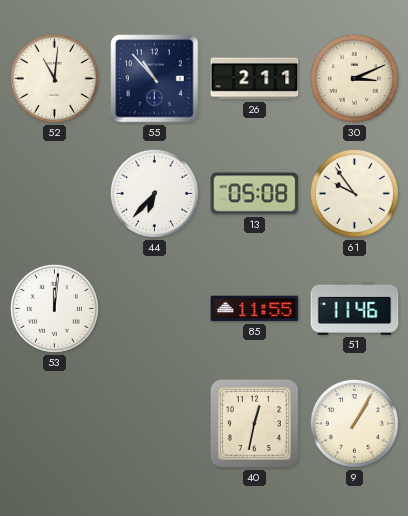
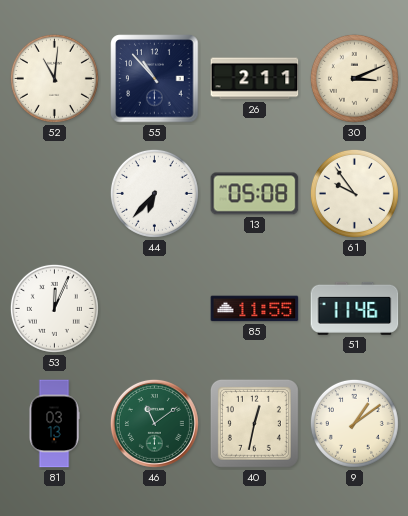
53: 12:01 -> 12:04 (54, 308)
81: none -> 03:13 (54, 424)
46: none -> 11:09 (154, 423)
9: 1:05 -> 1:09 (354, 423)
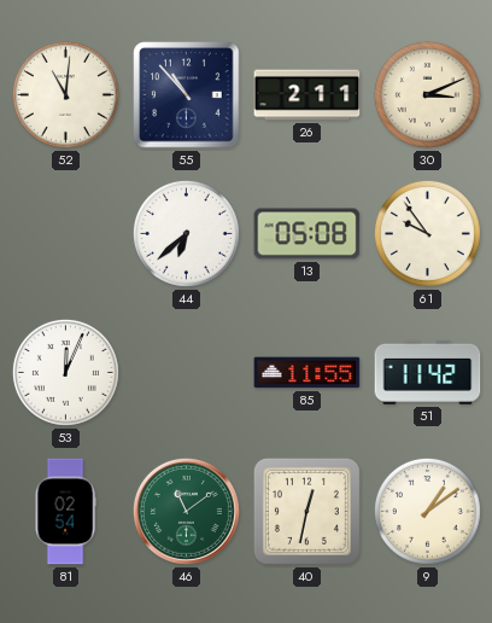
44: 6:37 -> 6:38 (186, 233)
51: 11:46 -> 11:42 (428, 372)
81: 03:13 -> 02:54 (65, 512)
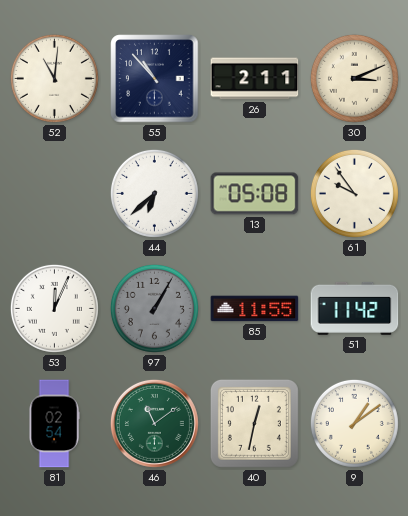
97: none -> 1:05 (154, 308)
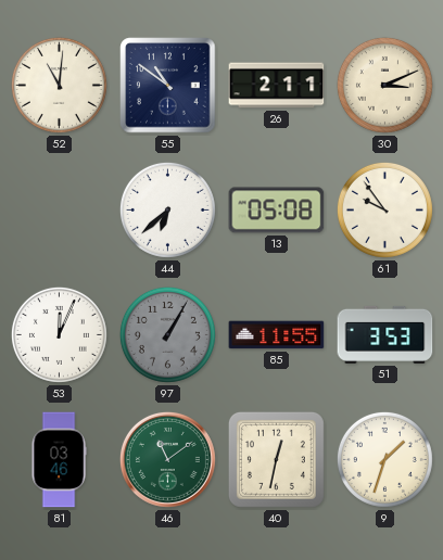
55: 10:53 -> 10:51 (168, 86)
51: 11:42 -> 3:53 (385, 334)
81: 02:54 -> 03:46 (59, 460)
9: 1:09 -> 1:33 (384, 459)
